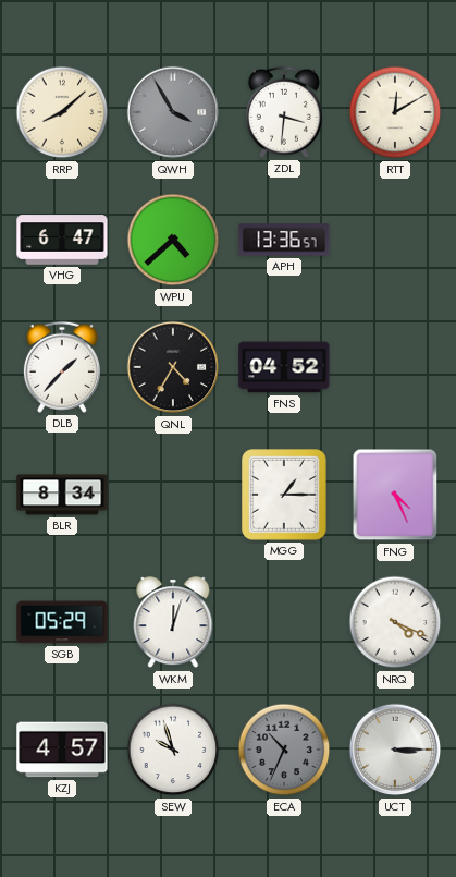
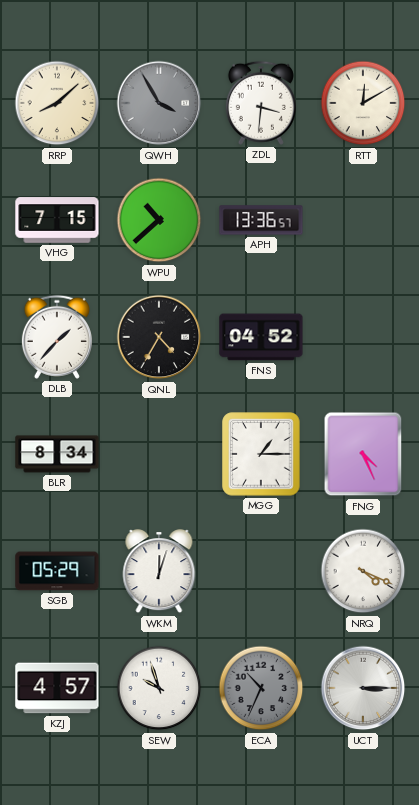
VHG: 6:47 -> 7:15 (57, 220)
WPU: 4:38 -> 10:38 (159, 220)
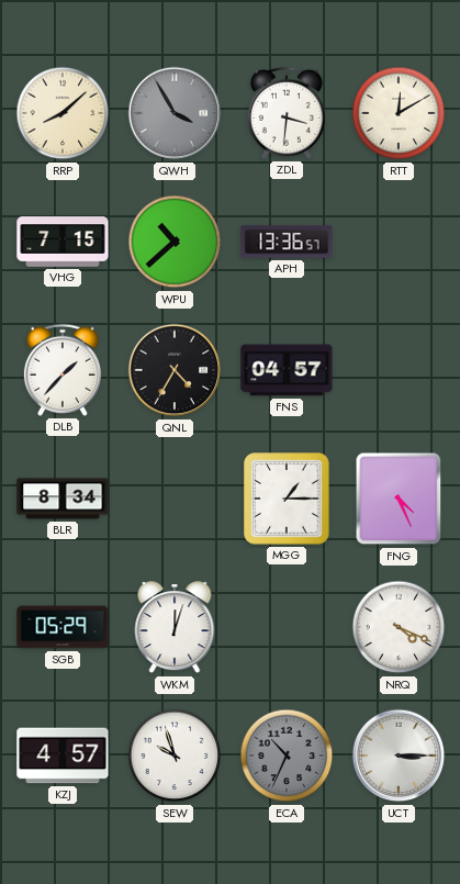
FNS: 04:52 -> 04:57 (287, 370)
